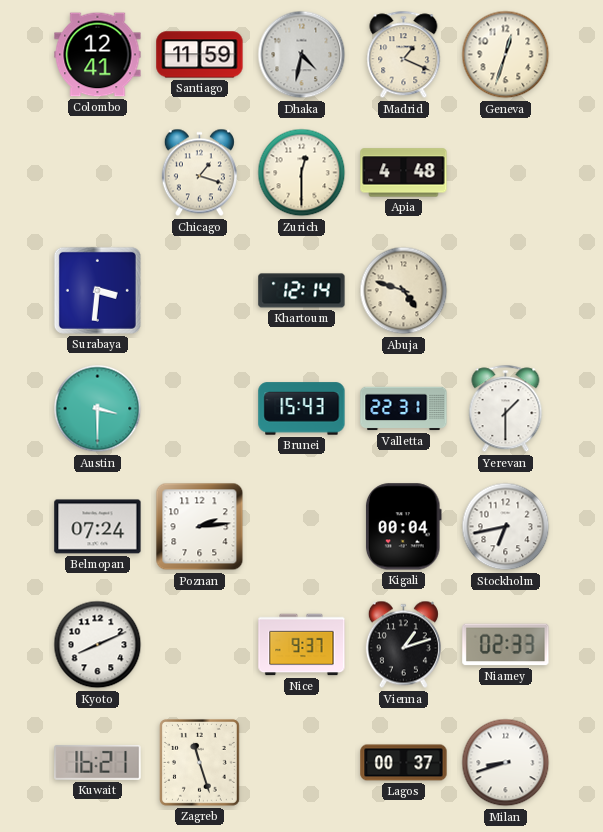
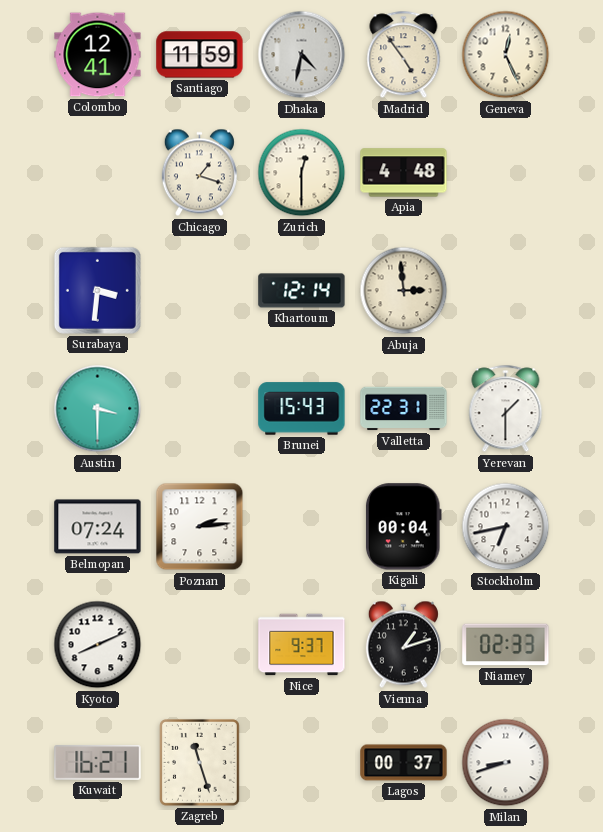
Madrid: 1:19 -> 4:54 (404, 55)
Geneva: 12:33 -> 12:26 (506, 55)
Abuja: 4:48 -> 2:59 (404, 291)
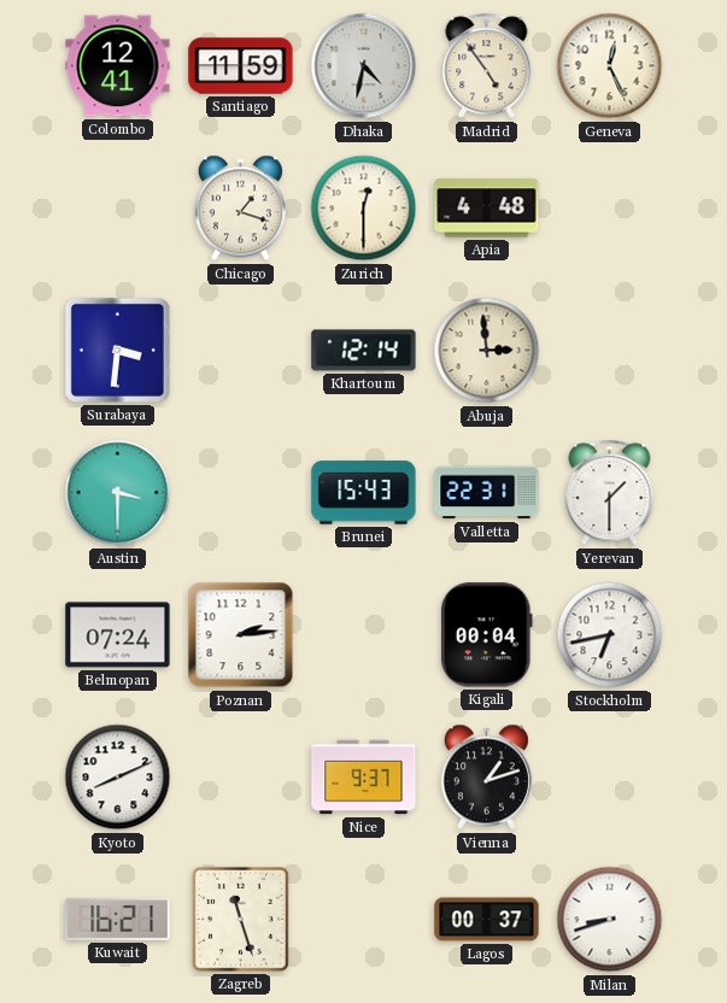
Niamey: 02:33 -> none (506, 645)
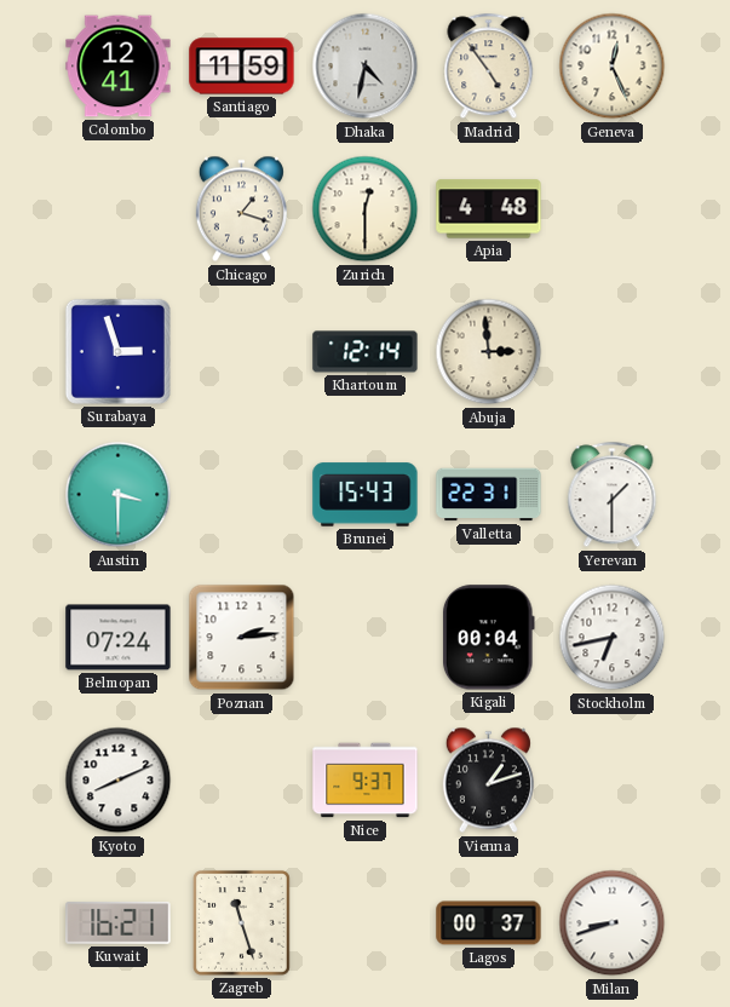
Surabaya: 3:31 -> 2:57 (117, 351)
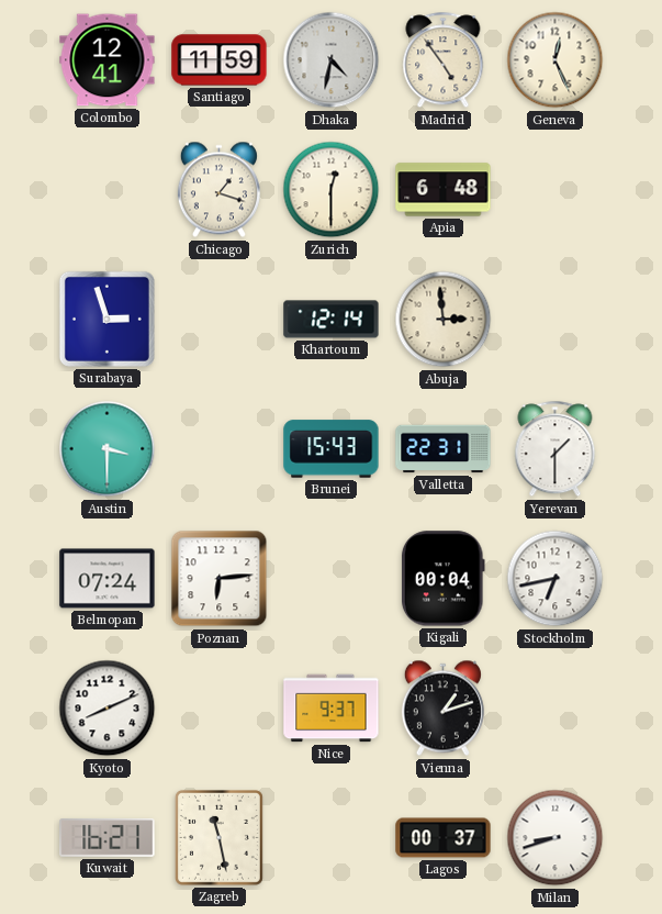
Apia: 4:48 -> 6:48 (444, 190)
Poznan: 2:14 -> 6:14 (220, 579)
Zagreb: 11:27 -> 11:28 (218, 837)
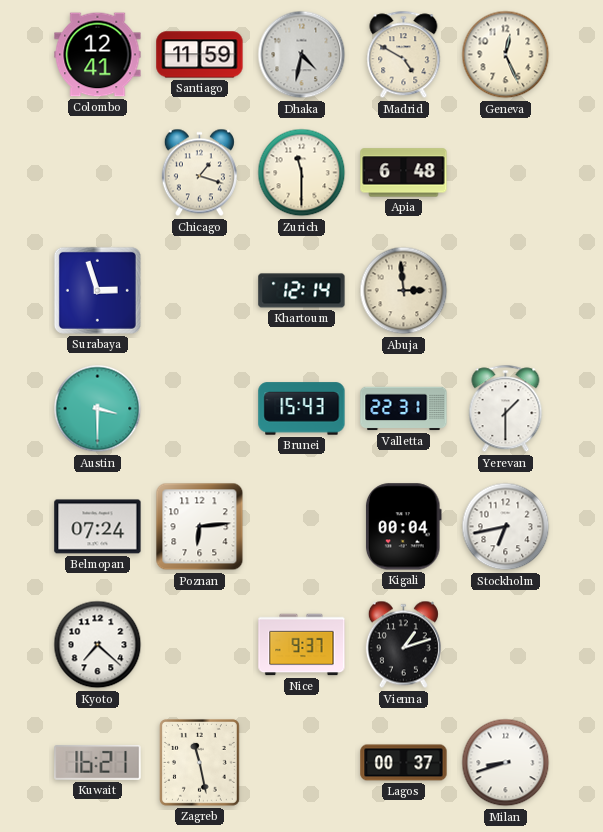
Madrid: 4:54 -> 4:50 (404, 55)
Zurich: 12:30 -> 11:30 (302, 173)
Kyoto: 8:11 -> 7:22 (98, 645)
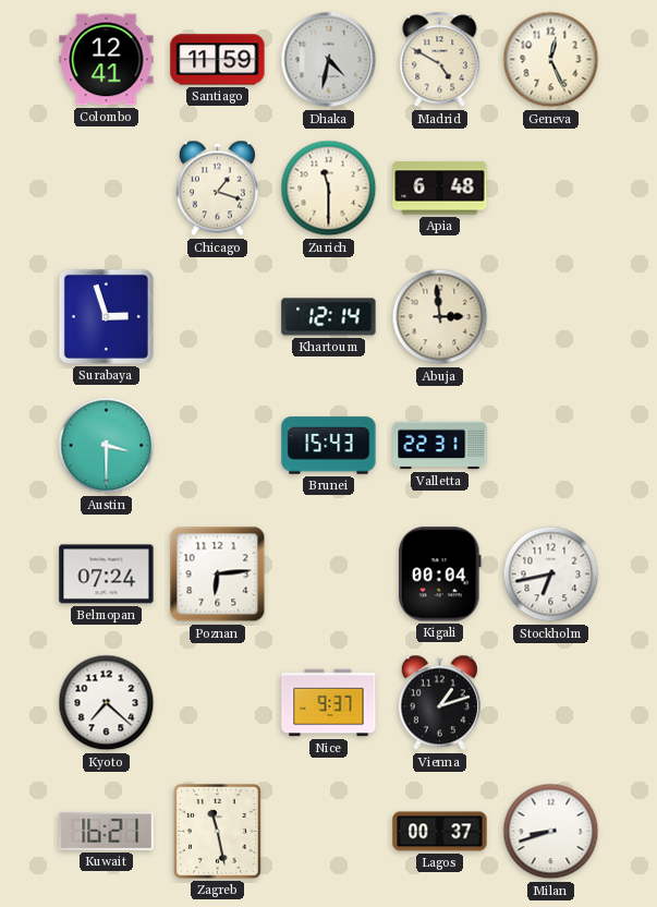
Yerevan: 1:30 -> none (506, 409)
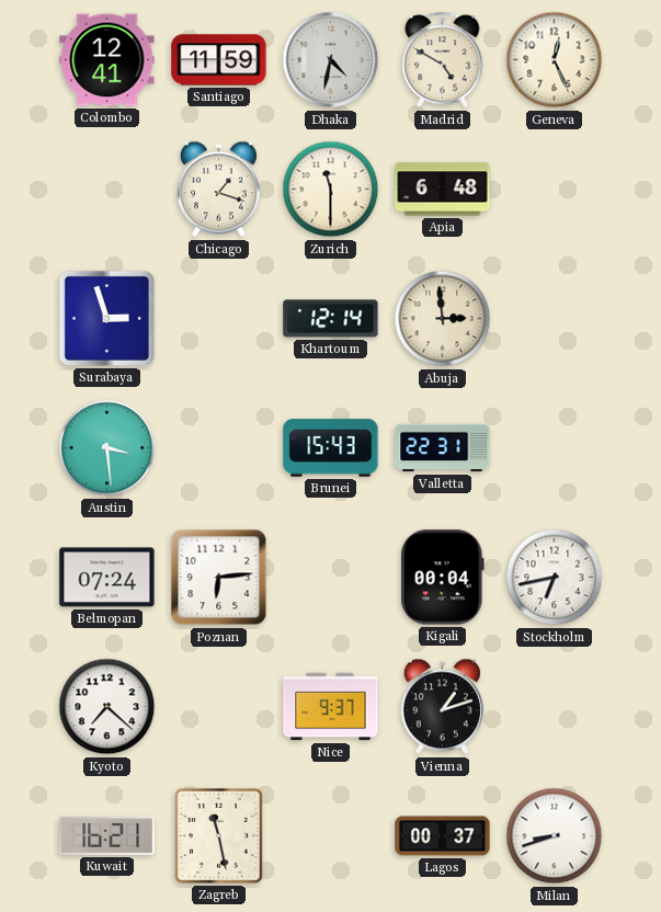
Austin: 3:30 -> 3:29 (107, 448)
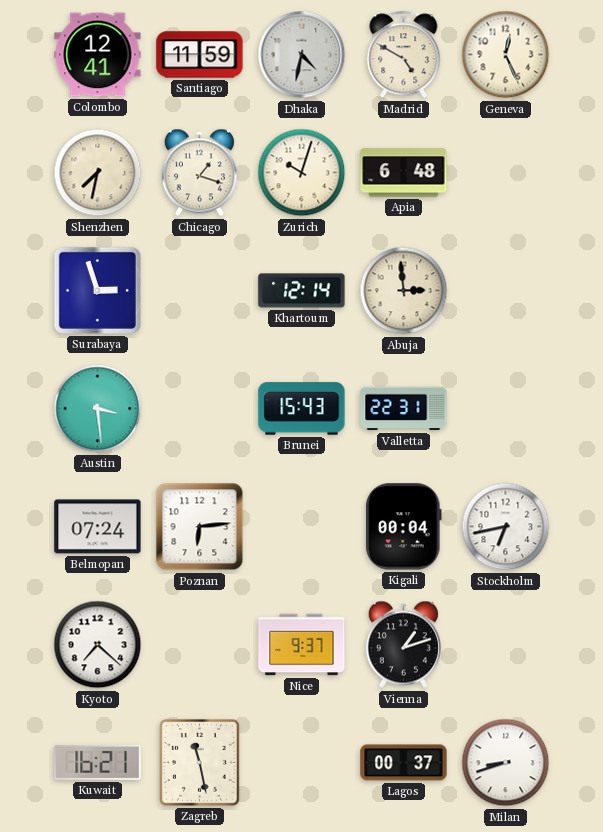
Shenzhen: none -> 7:32 (98, 173)
Zurich: 11:30 -> 10:03 (302, 173)
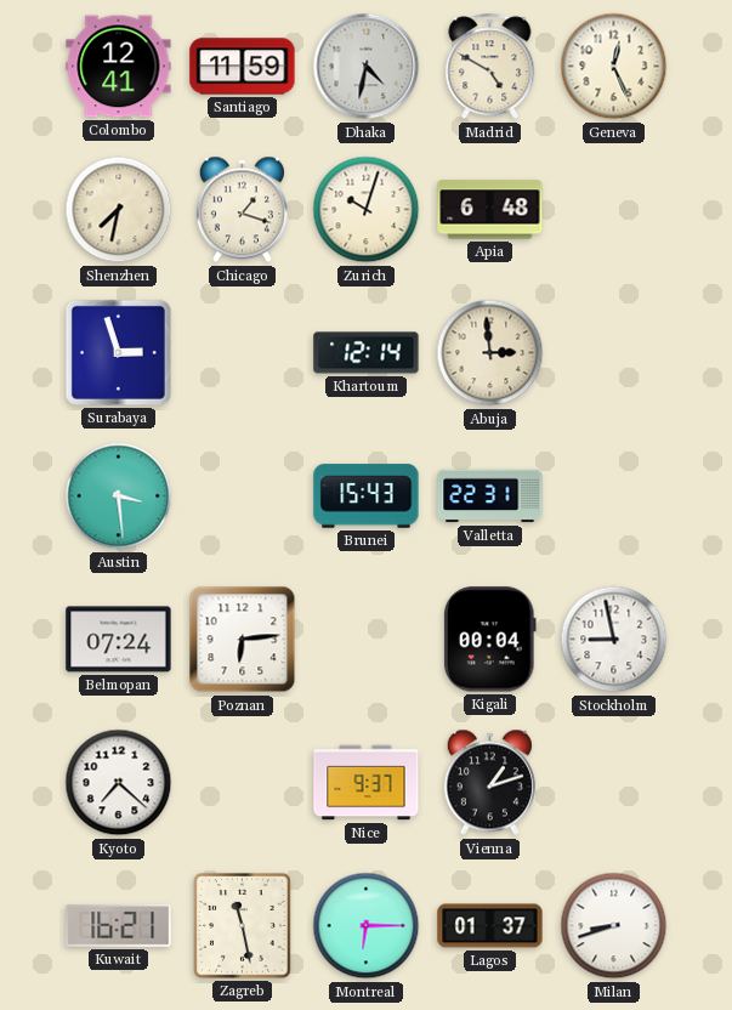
Stockholm: 6:43 -> 8:58 (614, 640)
Montreal: none -> 6:15 (367, 926)
Lagos: 00:37 -> 01:37 (490, 926)
